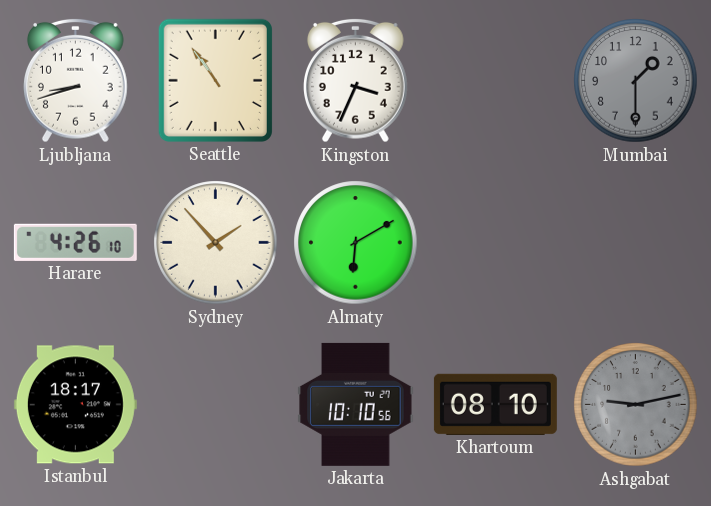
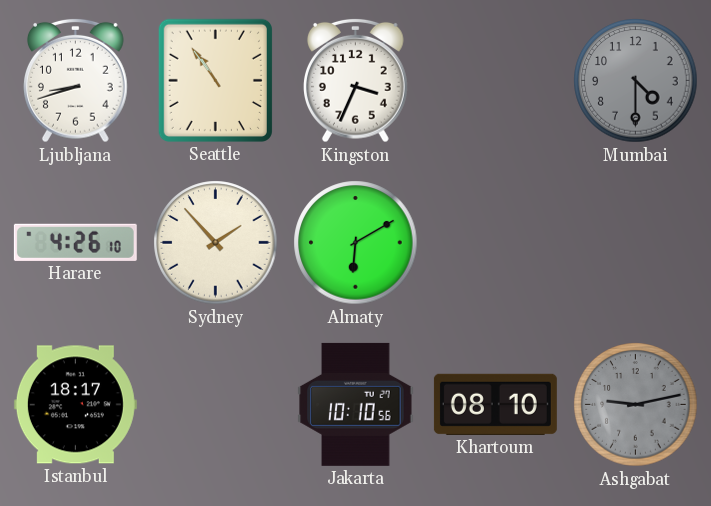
Mumbai: 1:30 -> 4:30 (636, 81)
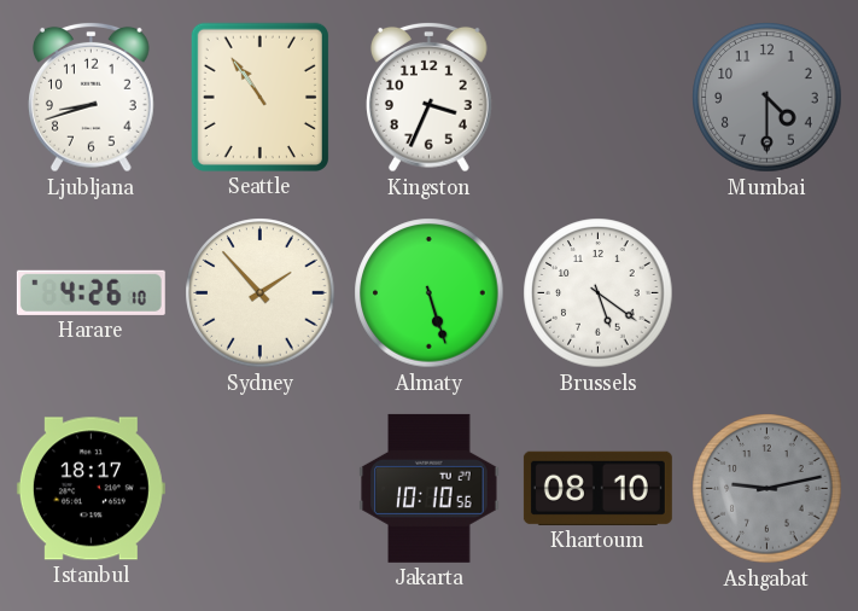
Almaty: 6:10 -> 5:27 (430, 293)
Brussels: none -> 5:21 (599, 293)
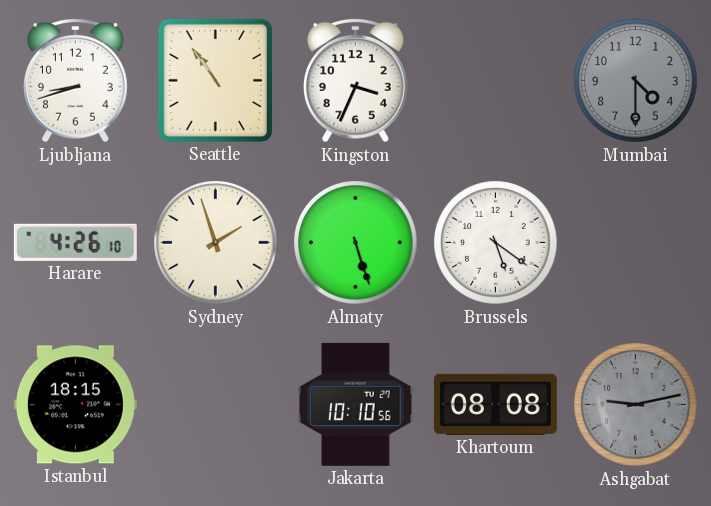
Sydney: 1:53 -> 1:57 (216, 243)
Istanbul: 18:17 -> 18:15 (75, 405)
Khartoum: 08:10 -> 08:08 (495, 404)
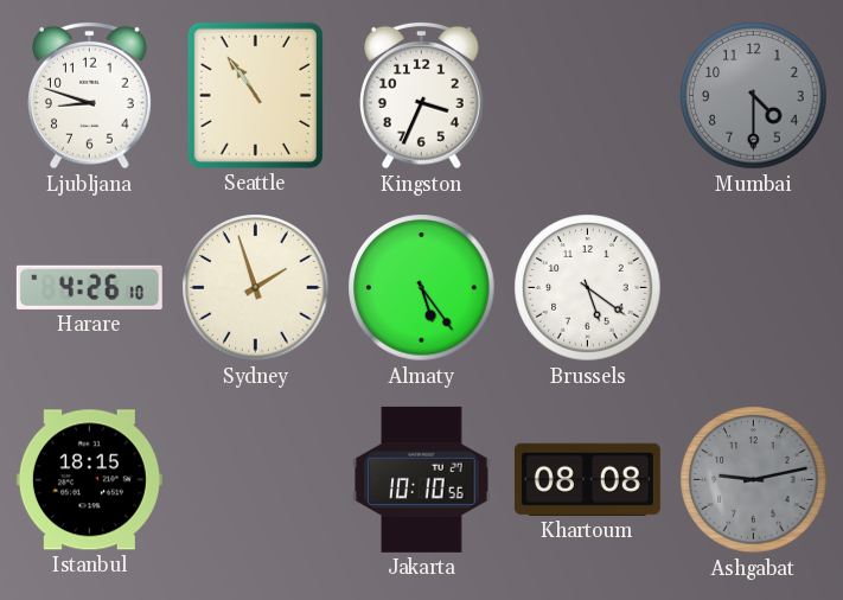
Ljubljana: 8:42 -> 8:48 (90, 95)
Almaty: 5:27 -> 5:24 (422, 288)
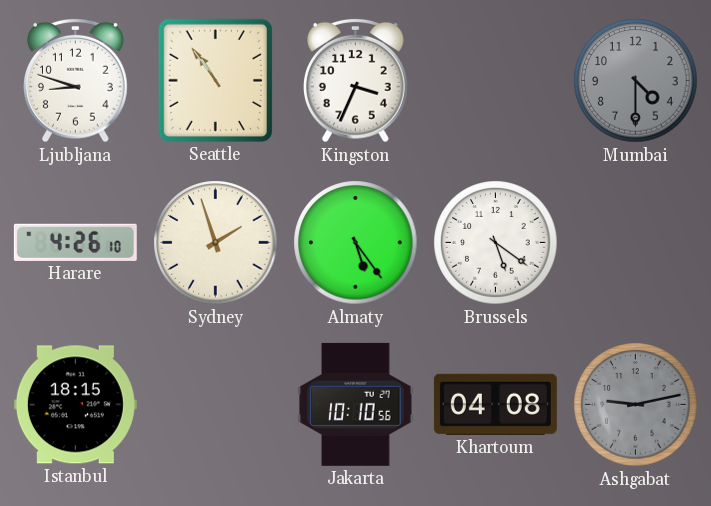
Khartoum: 08:08 -> 04:08 (495, 404)
